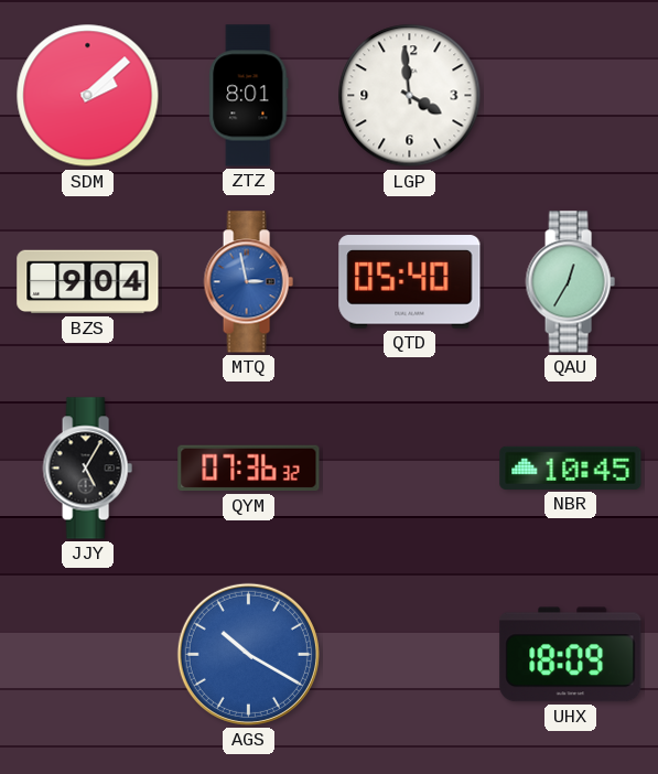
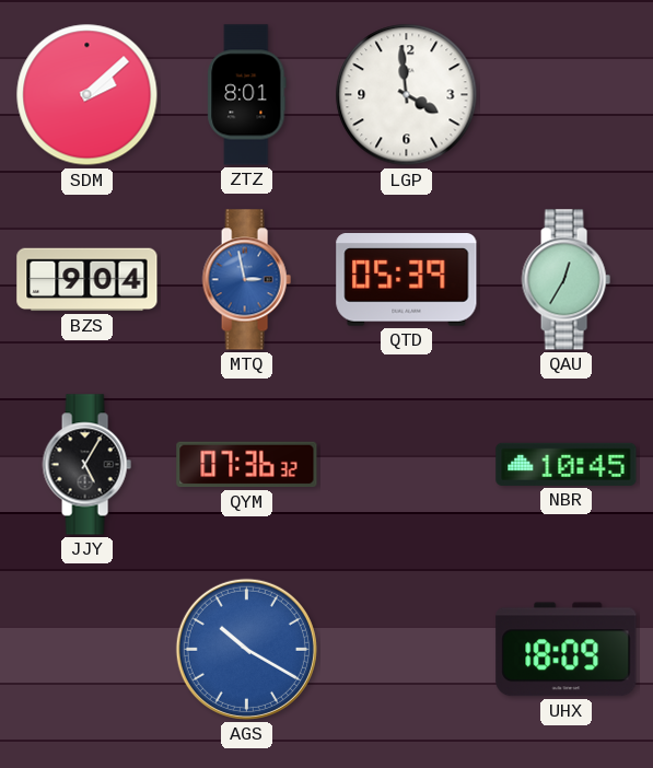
QTD: 05:40 -> 05:39 (407, 280)
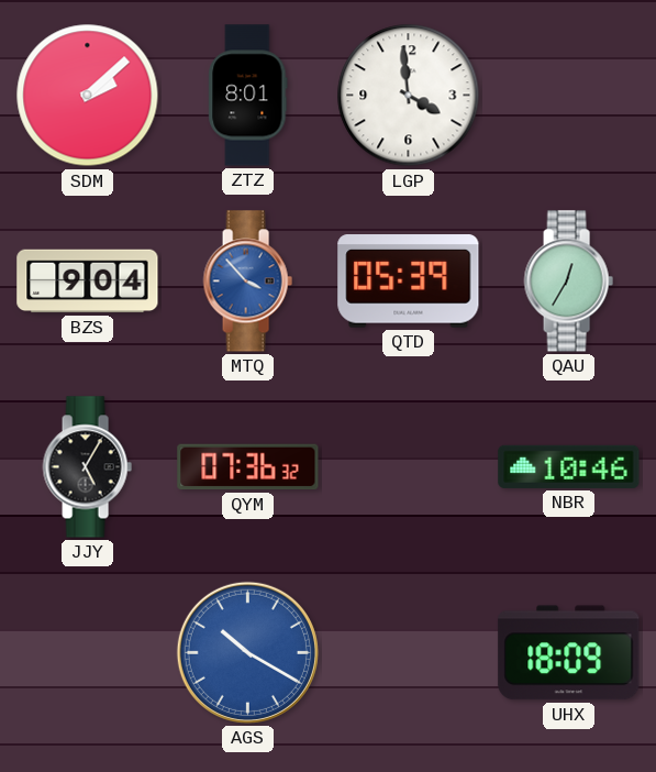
MTQ: 2:58 -> 3:53 (247, 282)
NBR: 10:45 -> 10:46 (569, 466)
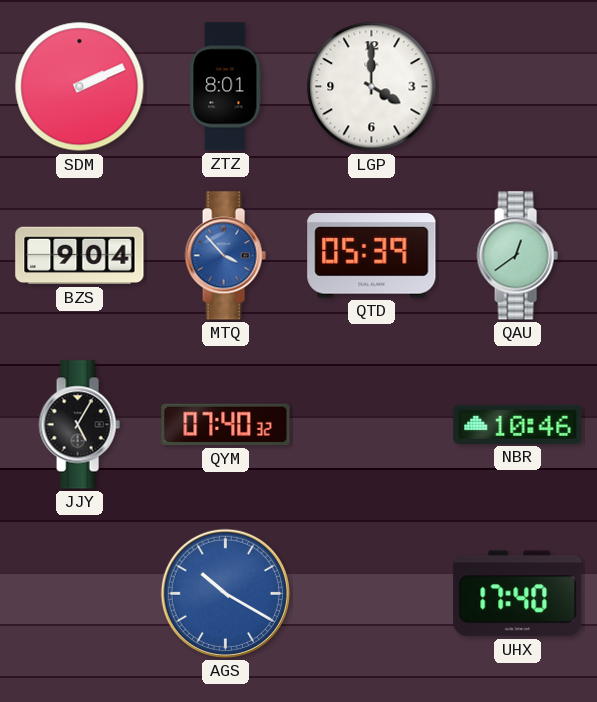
SDM: 2:08 -> 2:11 (80, 87)
LGP: 3:59 -> 4:00 (372, 87)
QAU: 12:35 -> 12:39 (517, 256)
QYM: 07:36 -> 07:40 (226, 425)
UHX: 18:09 -> 17:40 (518, 594)
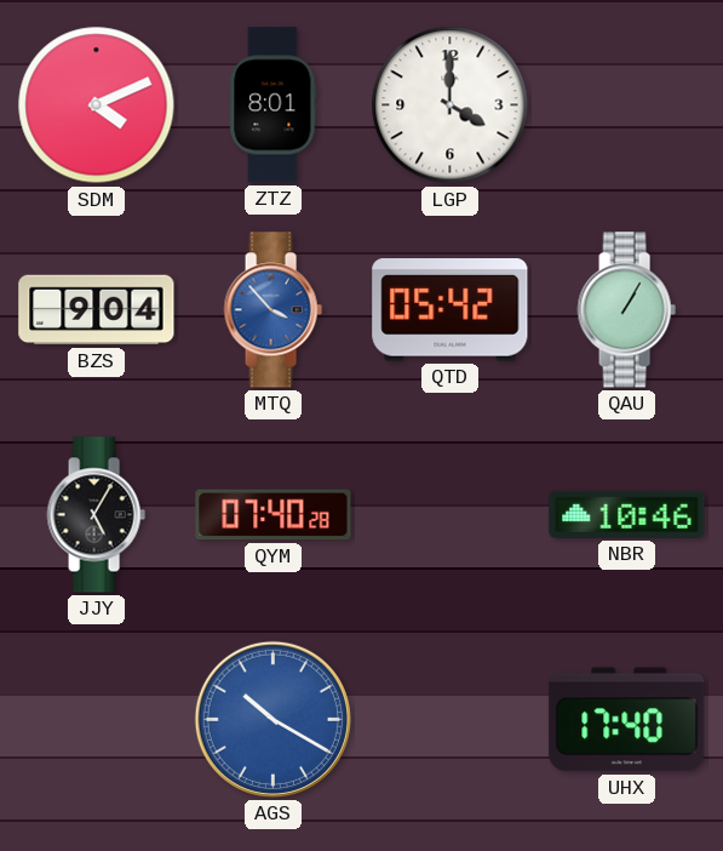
SDM: 2:11 -> 4:11 (97, 105)
QTD: 05:39 -> 05:42 (451, 310)
QAU: 12:39 -> 1:05 (626, 310)
QYM: 07:40:32 -> 07:40:28 (274, 515)
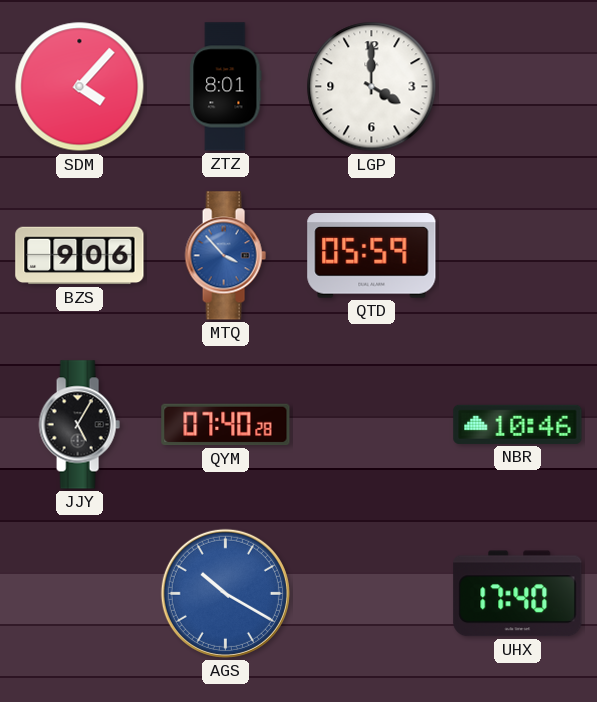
SDM: 4:11 -> 4:07 (80, 87)
BZS: 9:04 -> 9:06 (80, 256)
QTD: 05:42 -> 05:59 (372, 256)
QAU: 1:05 -> none (626, 310)
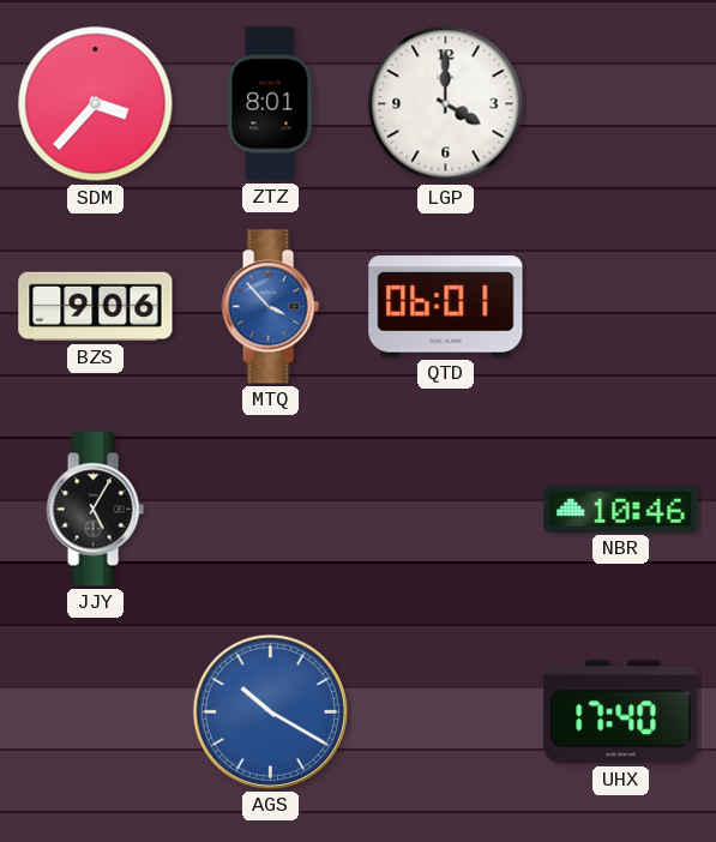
SDM: 4:07 -> 3:37 (96, 104)
QTD: 05:59 -> 06:01 (446, 307)
QYM: 07:40 -> none (226, 425)
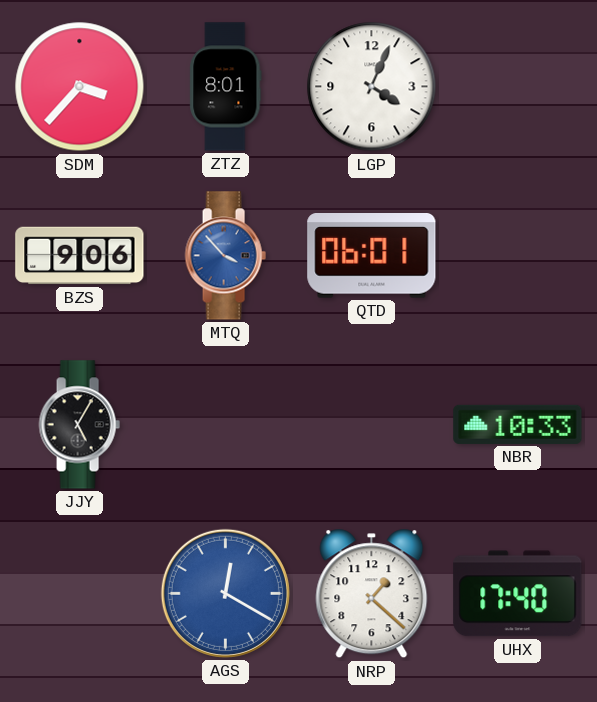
LGP: 4:00 -> 4:04 (372, 87)
NBR: 10:46 -> 10:33 (518, 424)
AGS: 10:20 -> 12:20 (225, 593)
NRP: none -> 1:22 (372, 594)
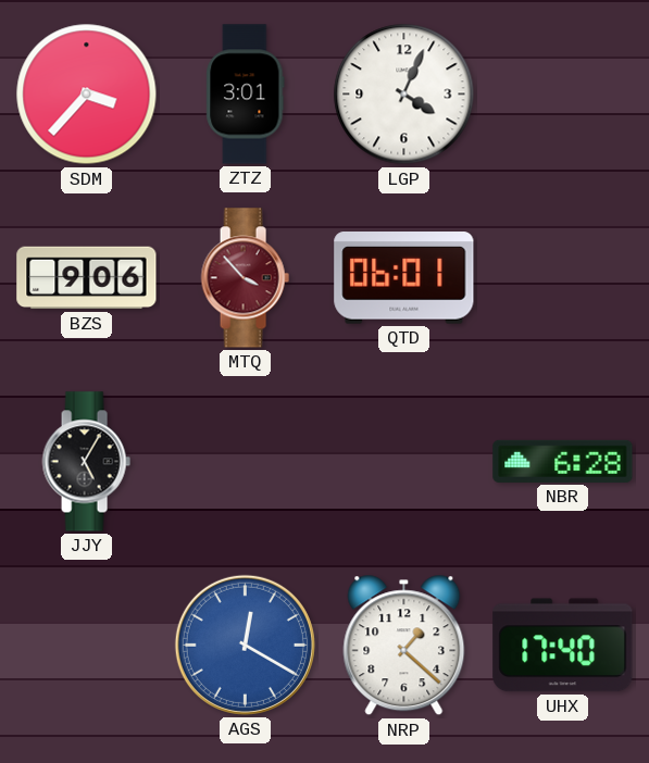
ZTZ: 8:01 -> 3:01 (246, 95)
MTQ dial: blue -> burgundy (245, 278)
NBR: 10:33 -> 6:28 (563, 461)
